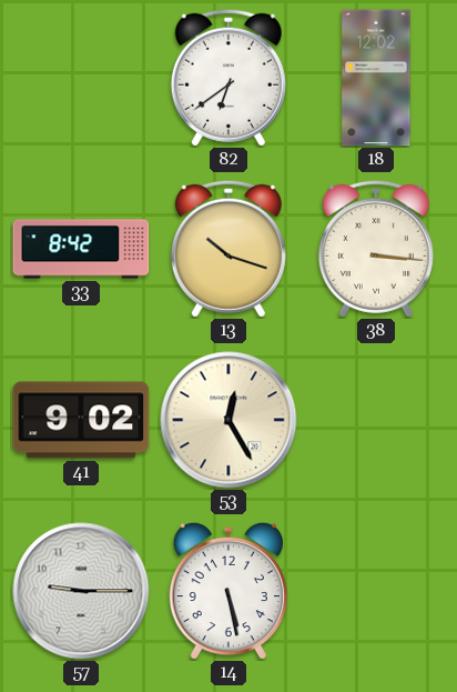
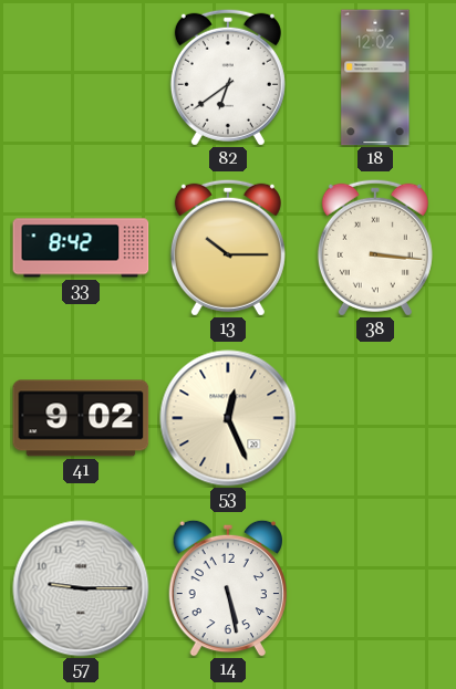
13: 10:18 -> 10:15 (228, 248)
53: 12:25 -> 12:26 (228, 418)
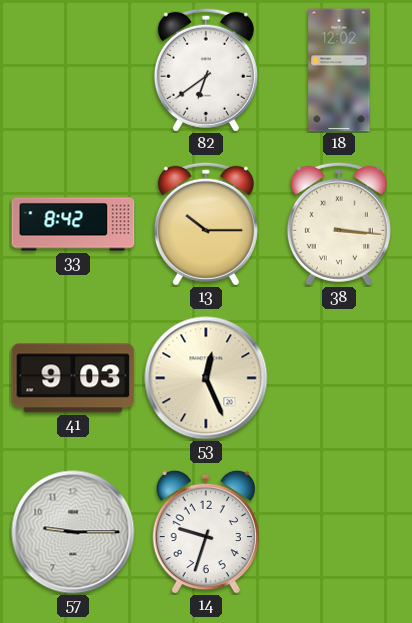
41: 9:02 -> 9:03 (73, 378)
14: 5:28 -> 9:33 (205, 532)
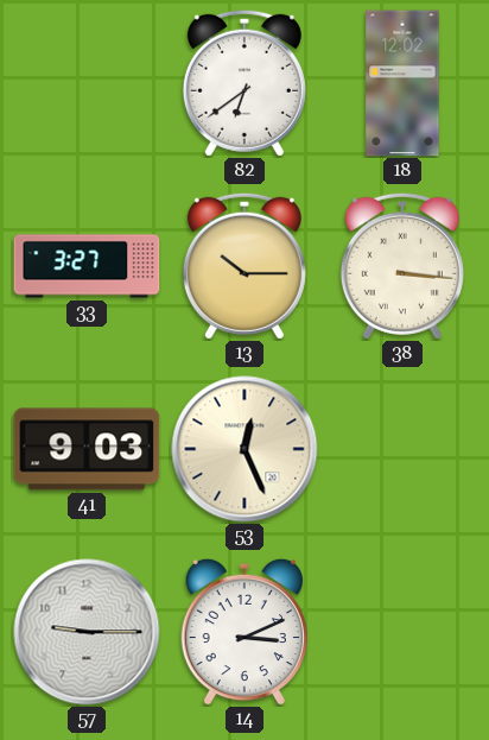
33: 8:42 -> 3:27 (87, 266)
14: 9:33 -> 3:11 (243, 632)
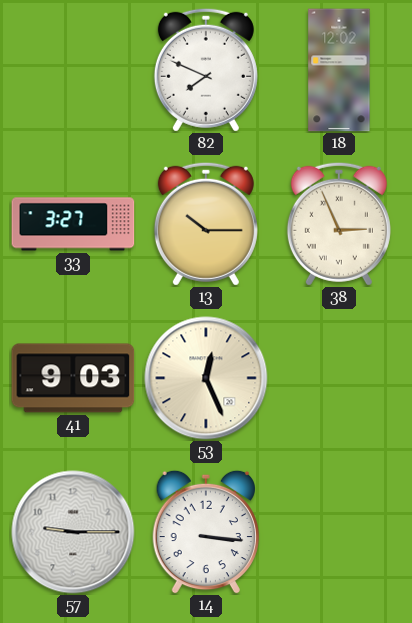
82: 6:39 -> 7:49 (206, 70)
38: 3:16 -> 2:56 (339, 224)
14: 3:11 -> 3:16 (205, 532)
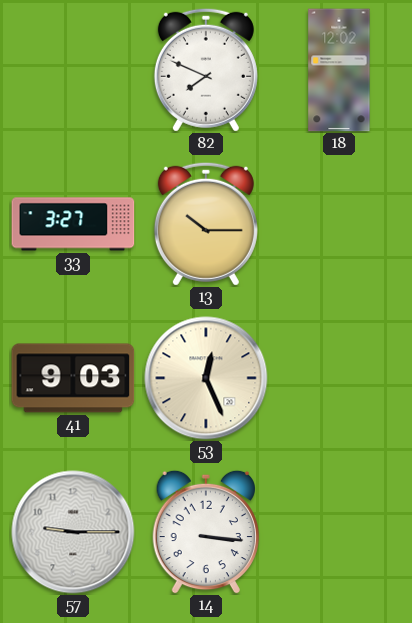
38: 2:56 -> none (339, 224)
